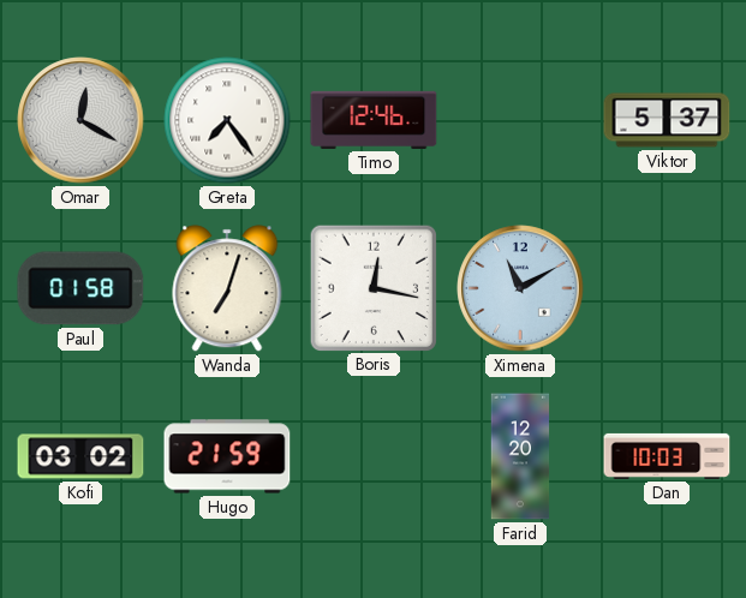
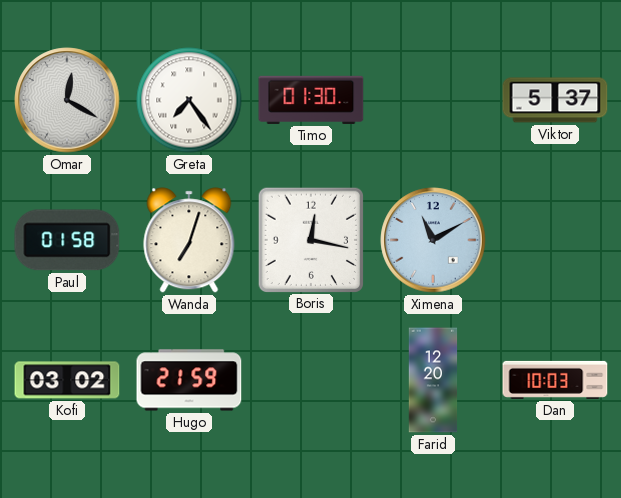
Timo: 12:46 -> 01:30 (311, 100)
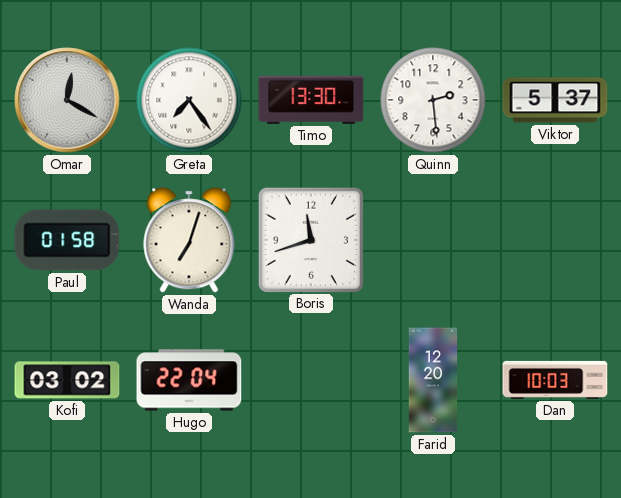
Timo: 01:30 -> 13:30 (311, 100)
Quinn: none -> 2:29 (433, 100)
Boris: 12:17 -> 11:42 (310, 239)
Ximena: 11:10 -> none (433, 240)
Hugo: 21:59 -> 22:04 (189, 380)
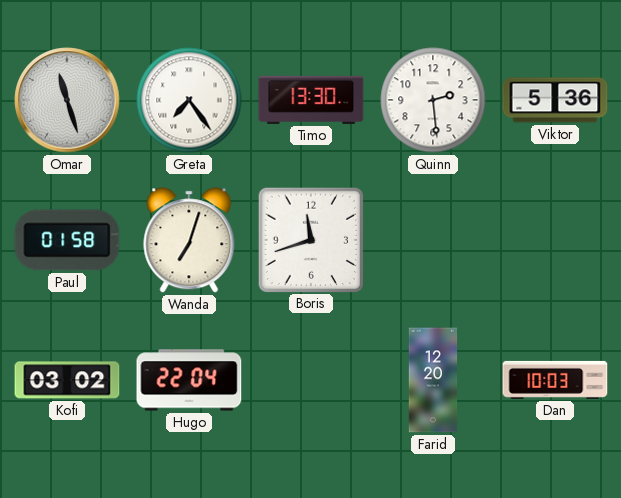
Omar: 12:20 -> 11:27 (67, 100)
Viktor: 5:37 -> 5:36 (555, 100)
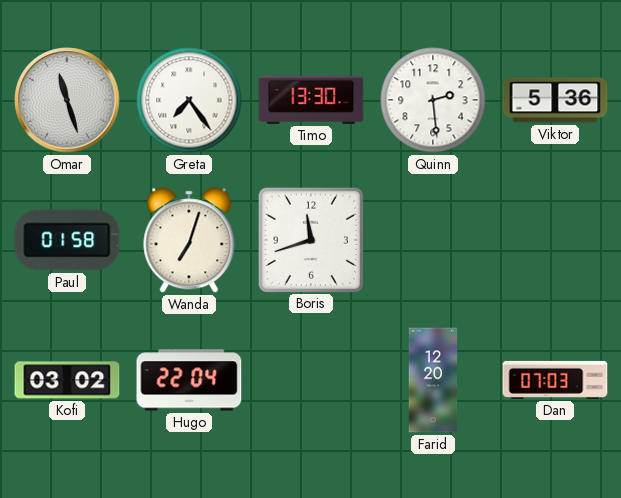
Dan: 10:03 -> 07:03 (555, 380)
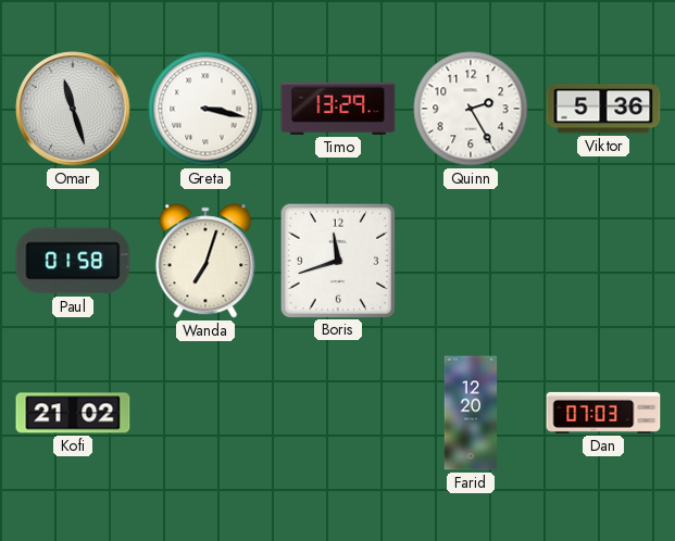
Greta: 7:24 -> 3:17 (205, 109)
Timo: 13:30 -> 13:29 (338, 109)
Quinn: 2:29 -> 2:25 (471, 109)
Kofi: 03:02 -> 21:02 (73, 413)
Hugo: 22:04 -> none (189, 380)
